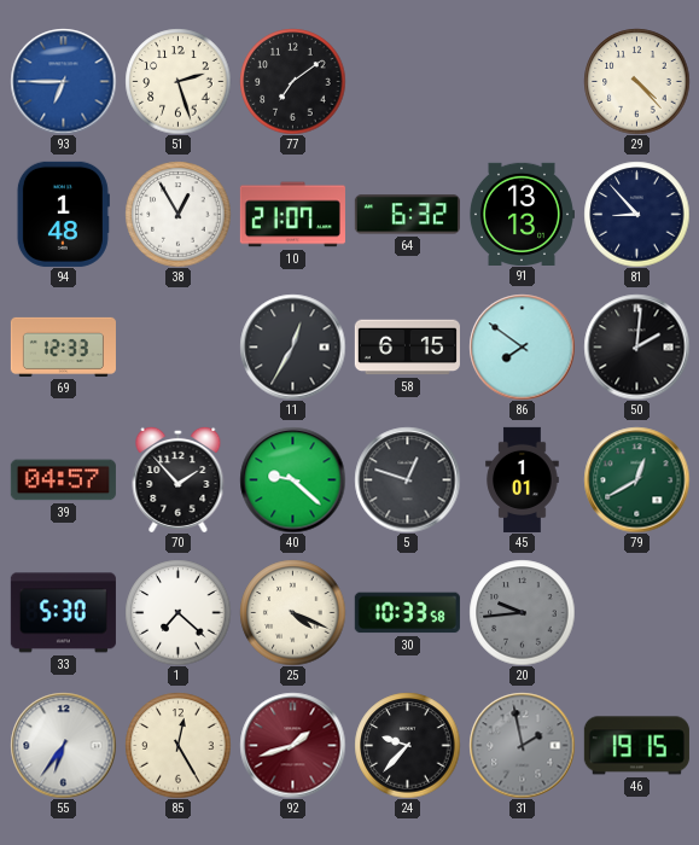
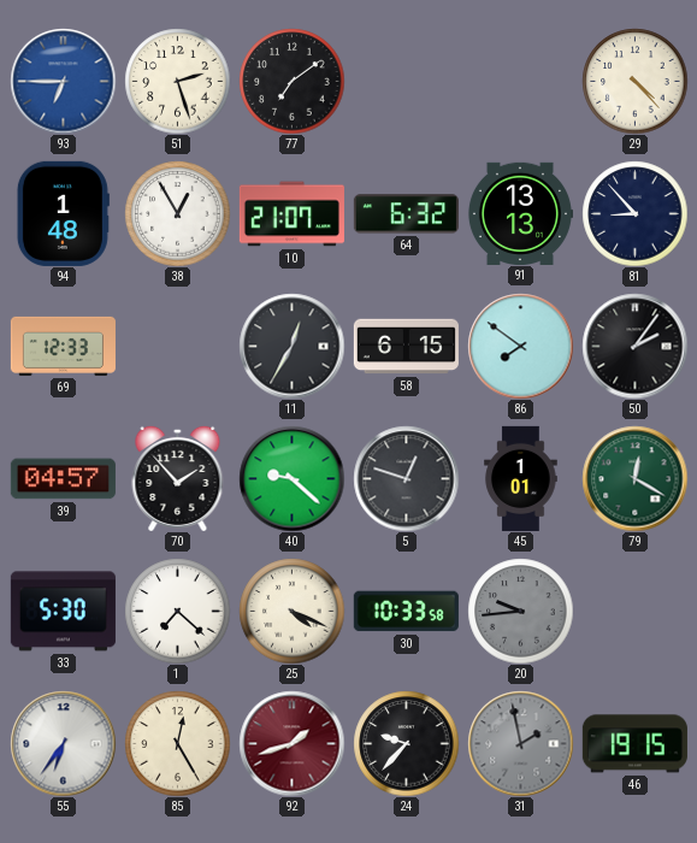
50: 2:01 -> 2:06 (634, 346)
79: 12:40 -> 12:20 (634, 478)
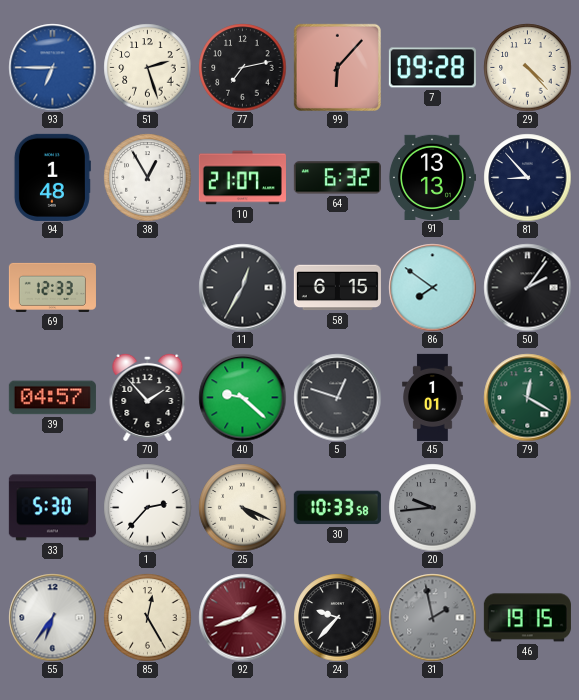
77: 7:09 -> 7:13 (242, 67)
99: none -> 6:07 (337, 67)
7: none -> 09:28 (432, 68)
1: 7:22 -> 2:37 (147, 507)
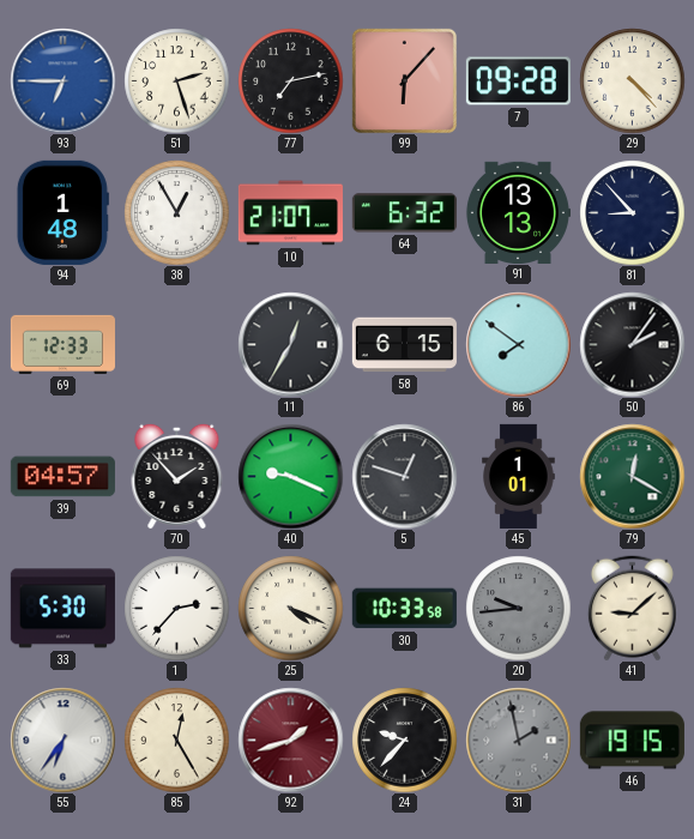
40: 9:22 -> 9:19 (290, 476)
41: none -> 9:08 (632, 608)
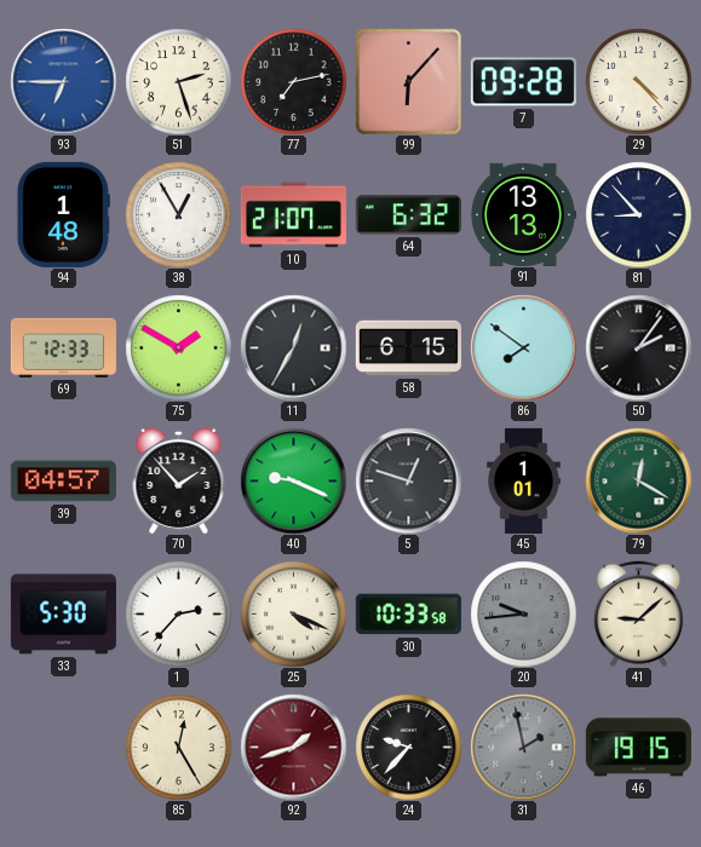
75: none -> 1:50 (178, 347)
55: 6:36 -> none (62, 740)
